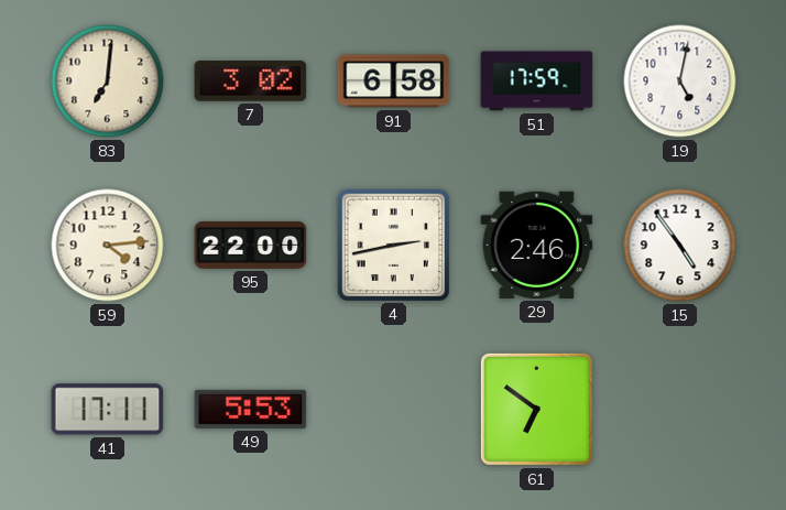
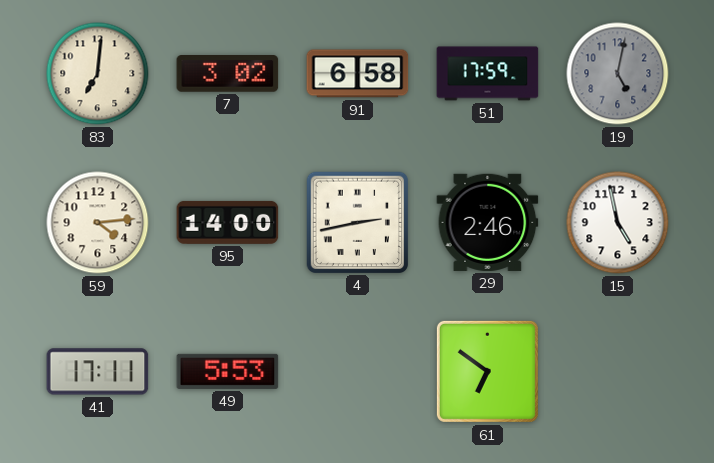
19 dial: white -> grey (618, 74)
95: 22:00 -> 14:00 (228, 222)
15: 4:54 -> 4:58 (618, 223)
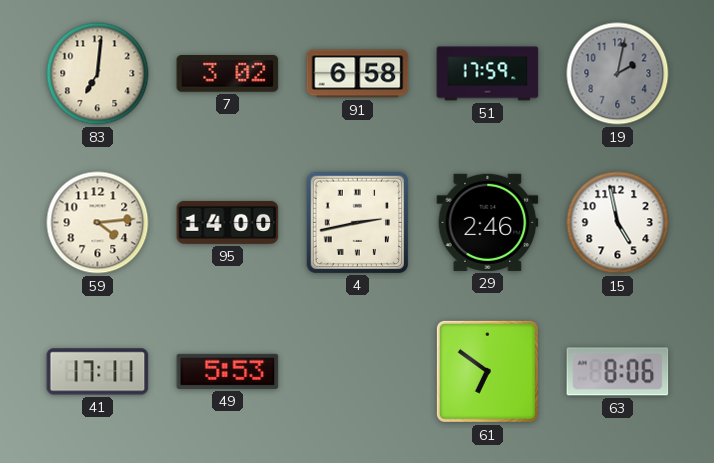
19: 5:02 -> 2:02 (618, 74)
63: none -> 8:06 (618, 372)
